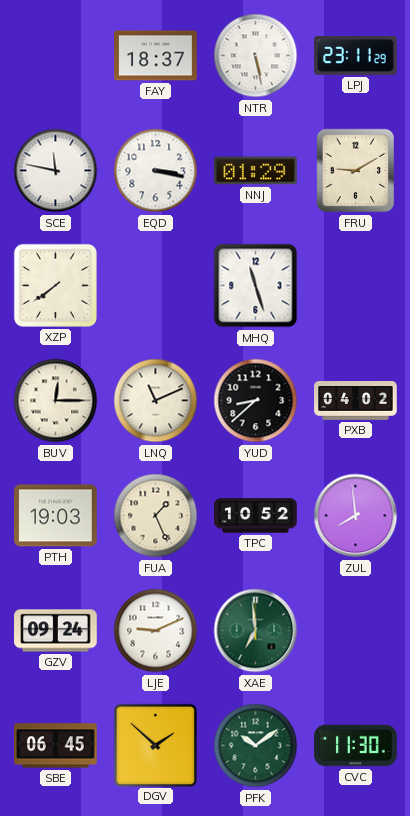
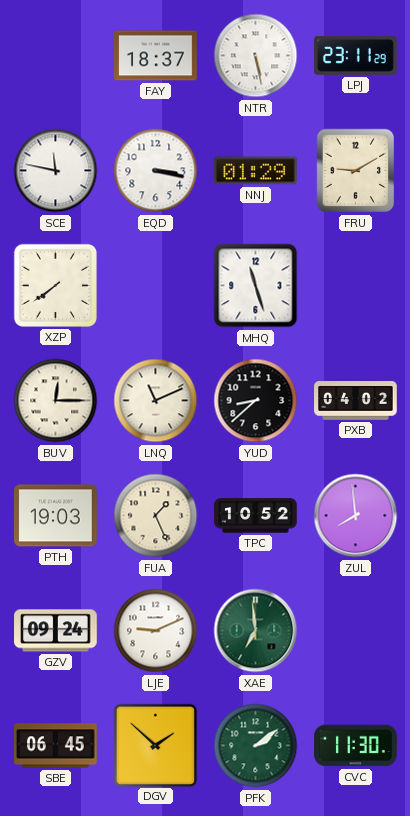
PFK: 10:09 -> 2:09 (256, 746)
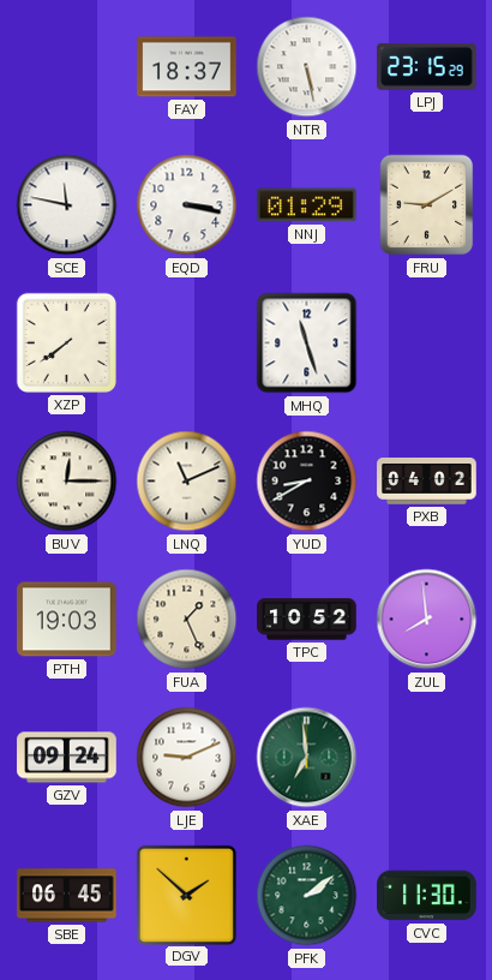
LPJ: 23:11 -> 23:15 (427, 66)
YUD: 8:38 -> 8:40 (307, 482)
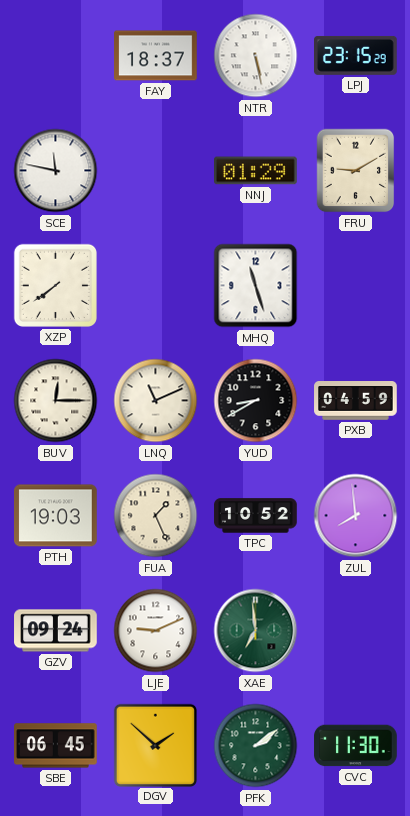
EQD: 3:17 -> none (187, 205)
PXB: 04:02 -> 04:59 (356, 401)
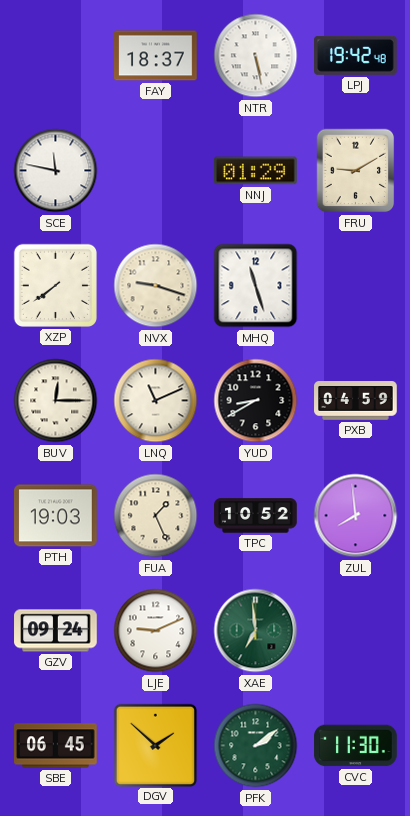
LPJ: 23:15 -> 19:42 (356, 55)
NVX: none -> 9:18 (156, 286)
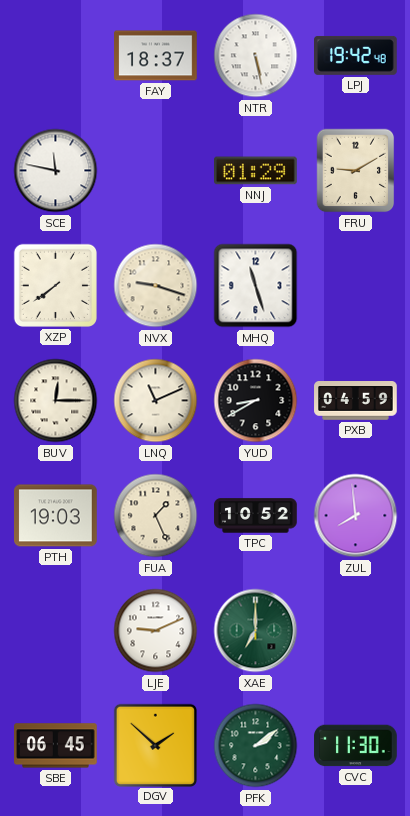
GZV: 09:24 -> none (56, 631)
XAE: 6:59 -> 7:00 (256, 631)
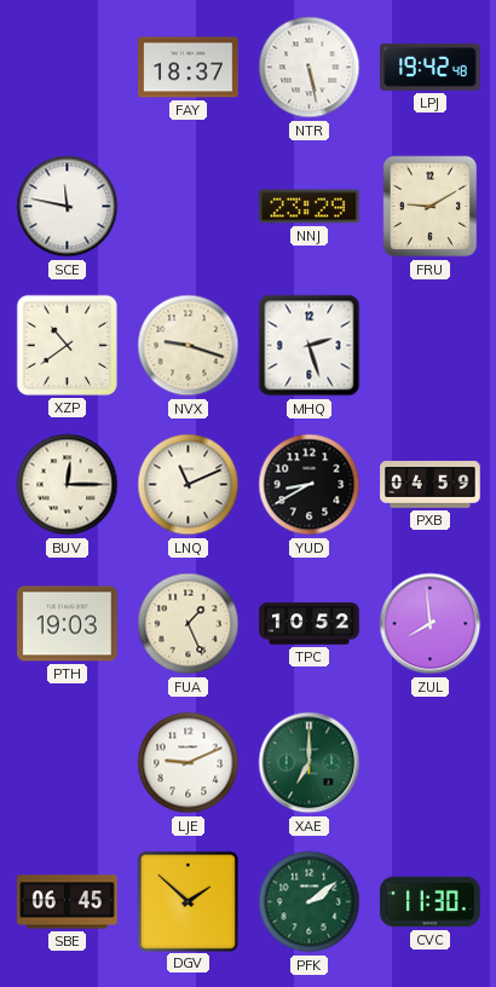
NNJ: 01:29 -> 23:29 (310, 207)
XZP: 7:39 -> 10:39 (67, 345)
MHQ: 11:27 -> 2:27 (310, 346)
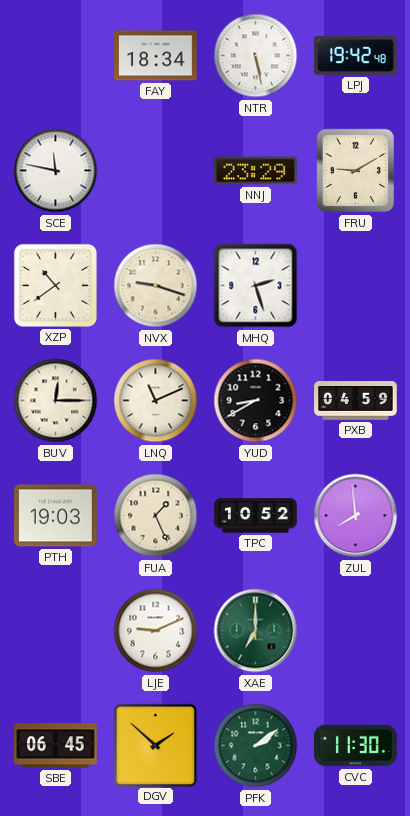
FAY: 18:37 -> 18:34 (156, 56)
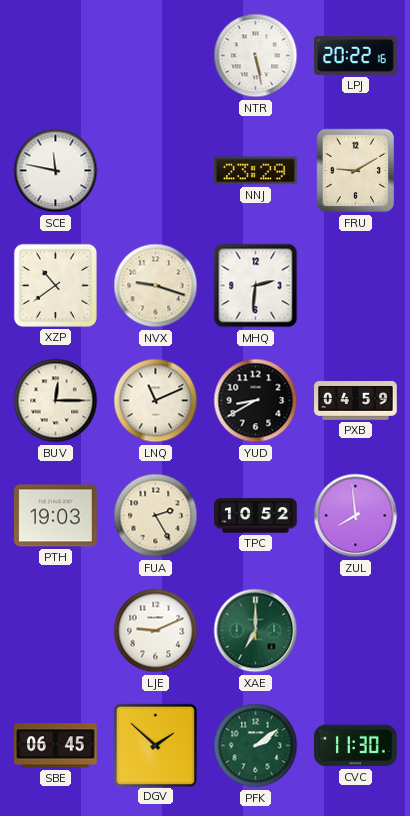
FAY: 18:34 -> none (156, 56)
LPJ: 19:42 -> 20:22 (356, 55)
MHQ: 2:27 -> 2:31 (256, 286)
FUA: 1:26 -> 2:25 (156, 516)
